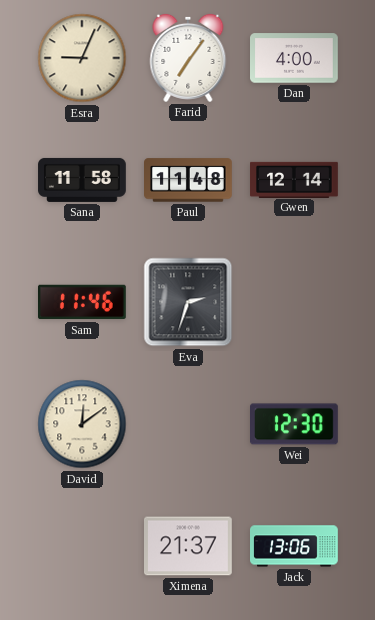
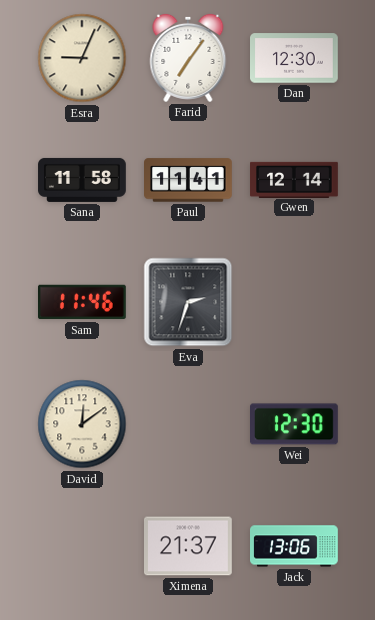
Dan: 4:00 -> 12:30 (295, 58)
Paul: 11:48 -> 11:41 (189, 180)
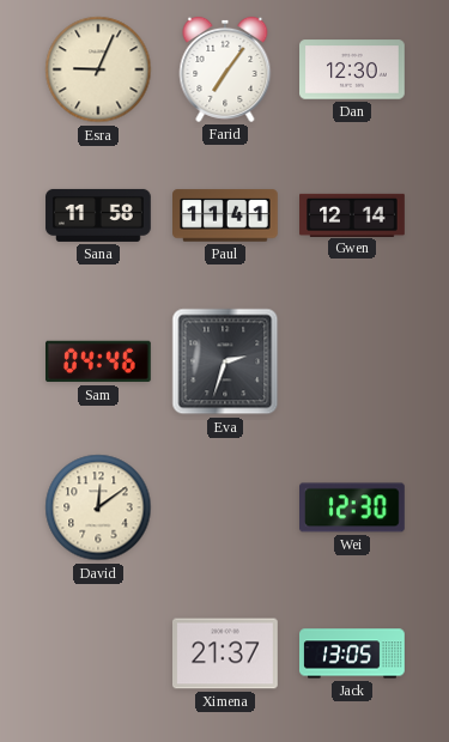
Sam: 11:46 -> 04:46 (99, 361)
Jack: 13:06 -> 13:05 (352, 653)
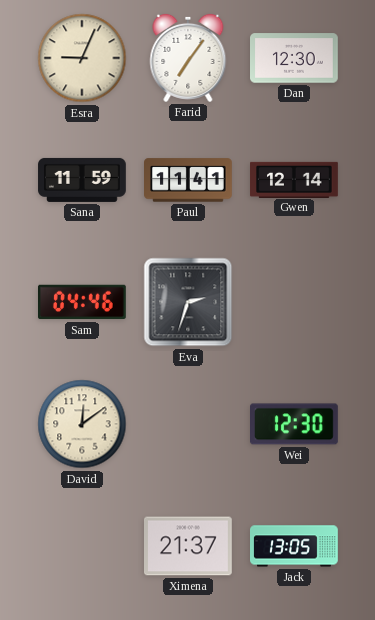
Sana: 11:58 -> 11:59 (82, 180)
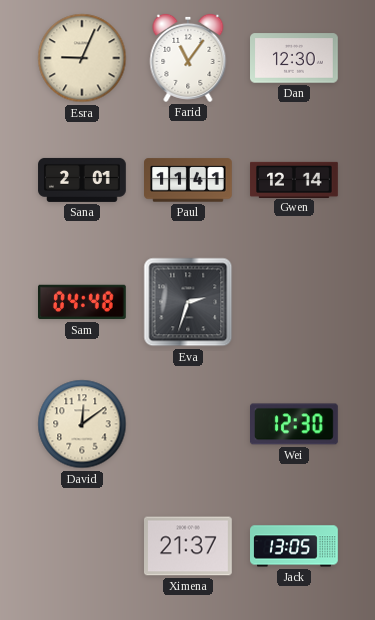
Farid: 7:06 -> 11:06 (188, 58)
Sana: 11:59 -> 2:01 (82, 180)
Sam: 04:46 -> 04:48 (83, 302)
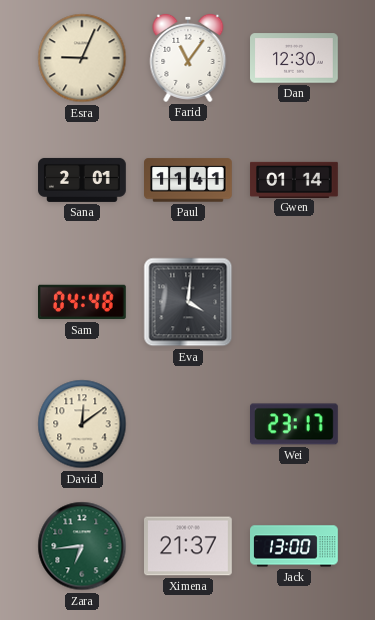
Gwen: 12:14 -> 01:14 (294, 179)
Eva: 2:33 -> 4:01 (188, 302)
Wei: 12:30 -> 23:17 (295, 424)
Zara: none -> 6:44 (82, 546)
Jack: 13:05 -> 13:00 (294, 546)
